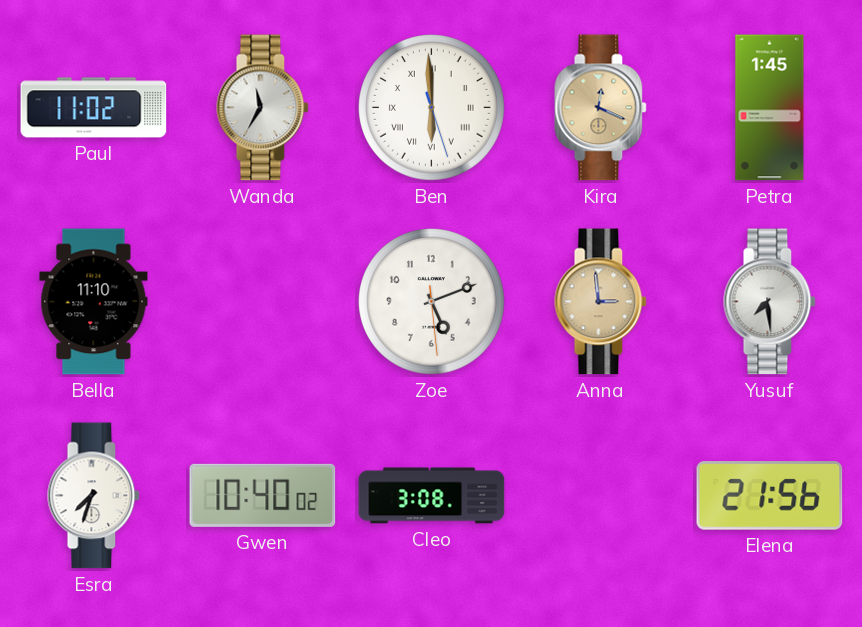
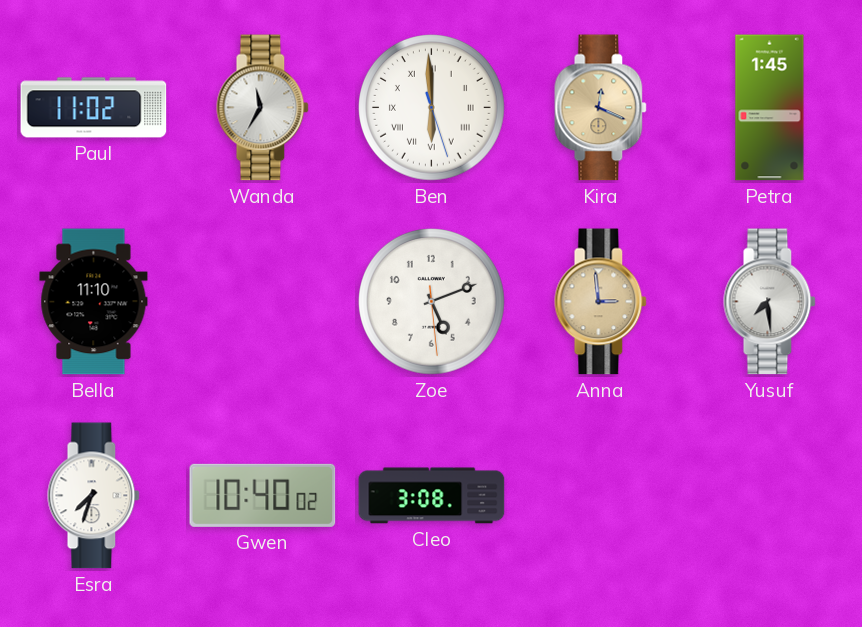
Elena: 21:56 -> none (770, 496)
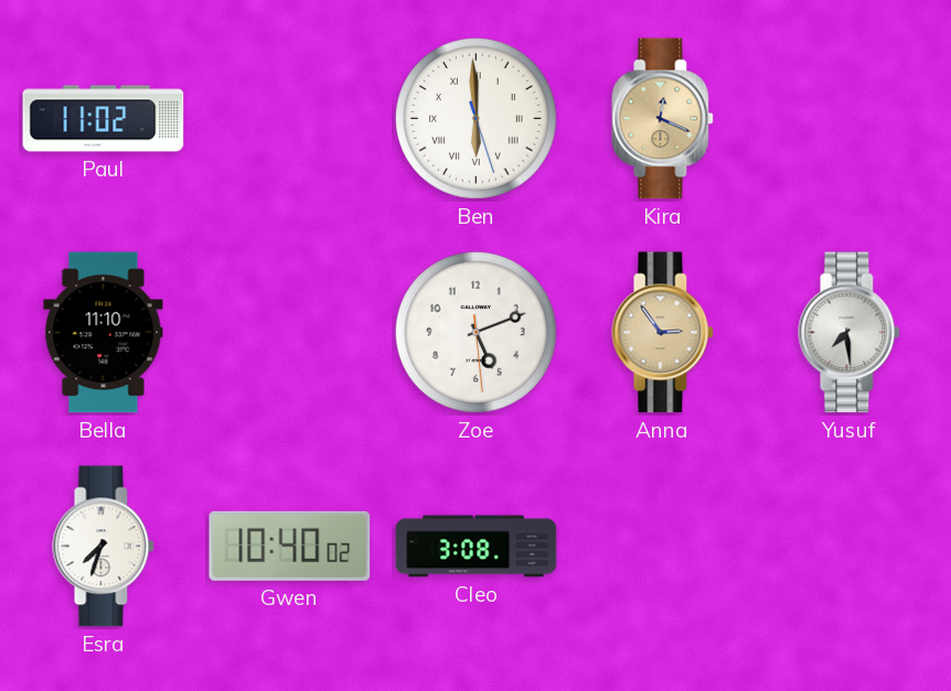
Wanda: 11:35 -> none (263, 108)
Petra: 1:45 -> none (770, 108)
Anna: 2:59 -> 2:54 (663, 333)
